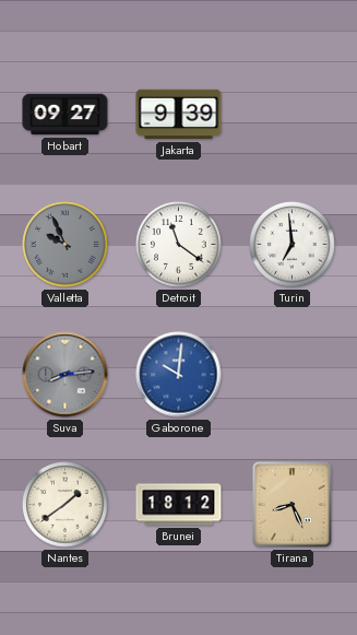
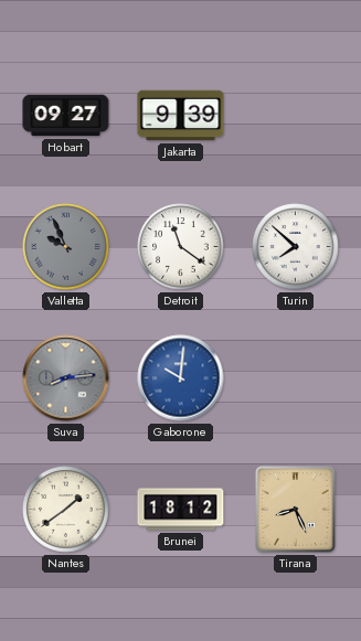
Turin: 6:59 -> 7:52 (296, 247)
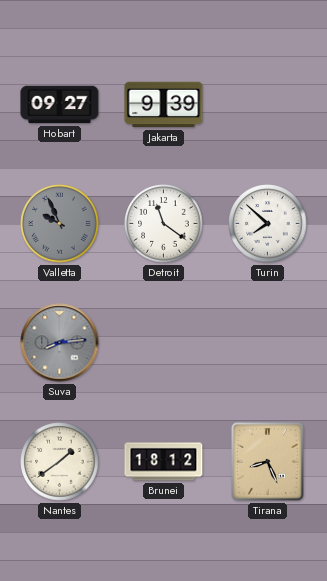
Gaborone: 10:01 -> none (181, 378)
